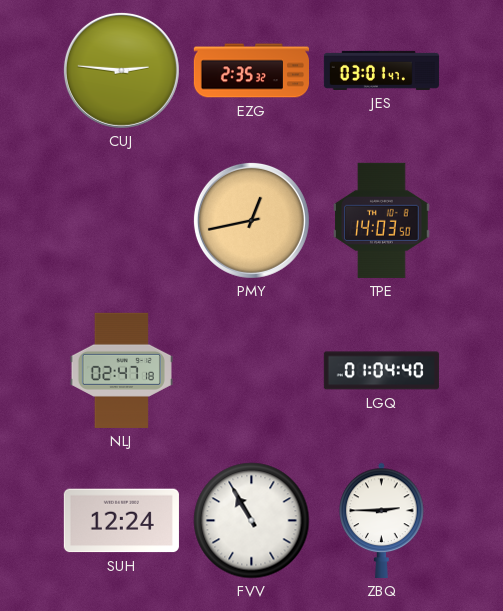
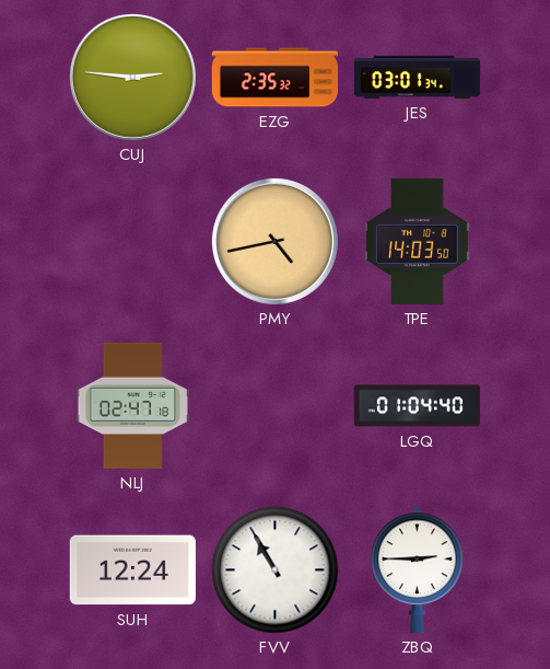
JES: 03:01:47 -> 03:01:34 (417, 77)
PMY: 12:43 -> 4:43 (274, 241)
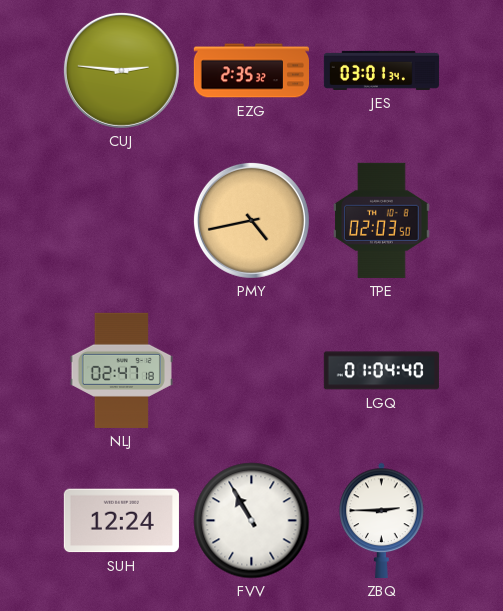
TPE: 14:03 -> 02:03 (382, 220)
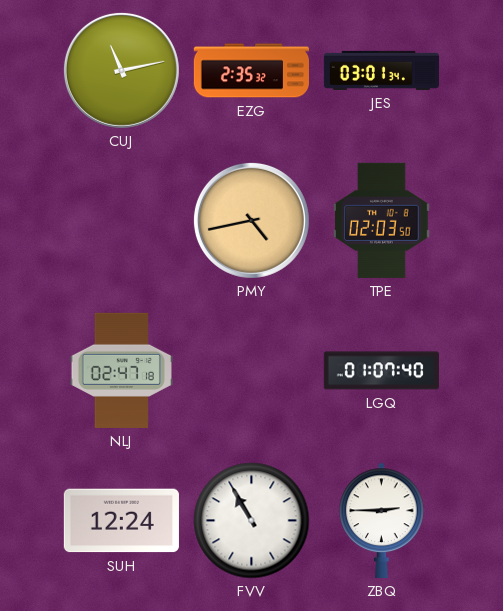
CUJ: 2:46 -> 11:13 (121, 70)
LGQ: 01:04 -> 01:07 (381, 371)
